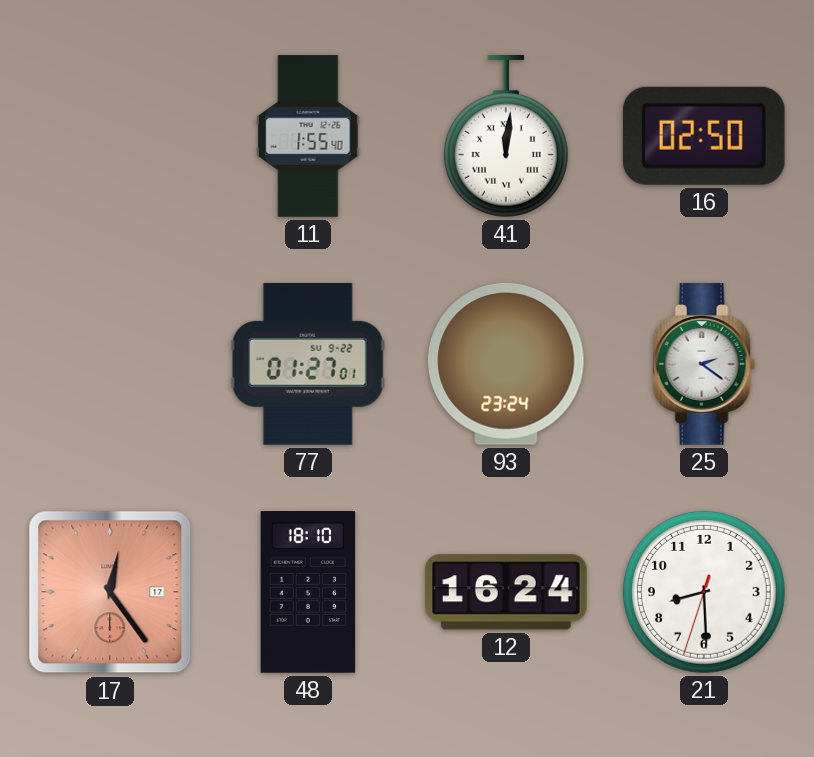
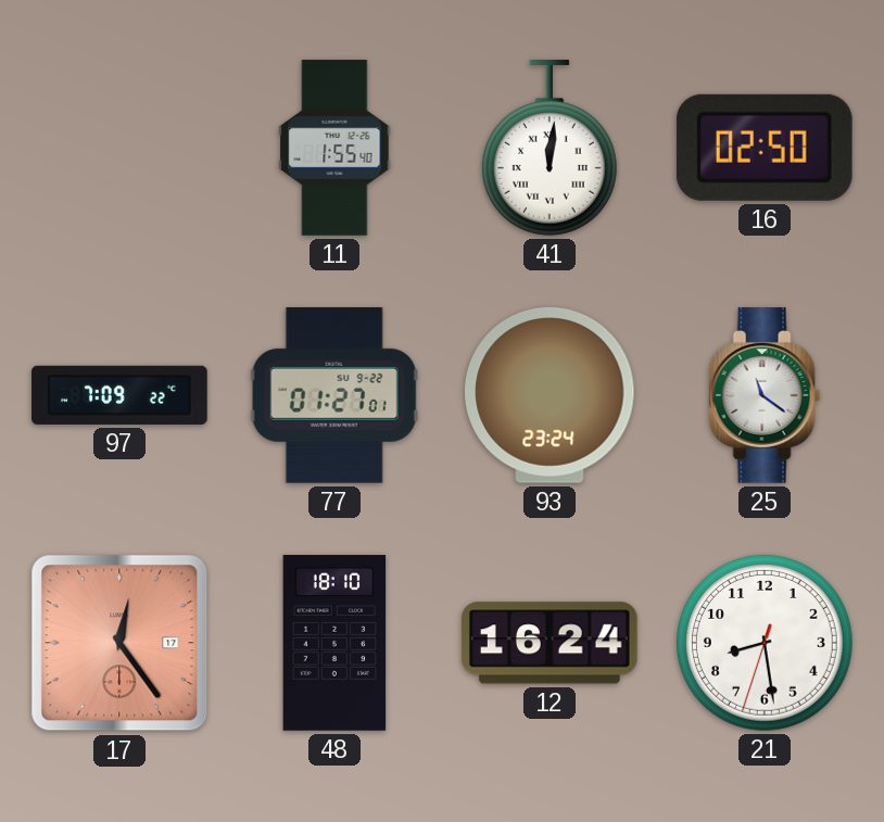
97: none -> 7:09 (119, 395)
25: 2:21 -> 11:21 (765, 396)
21: 8:29 -> 8:28 (765, 643)
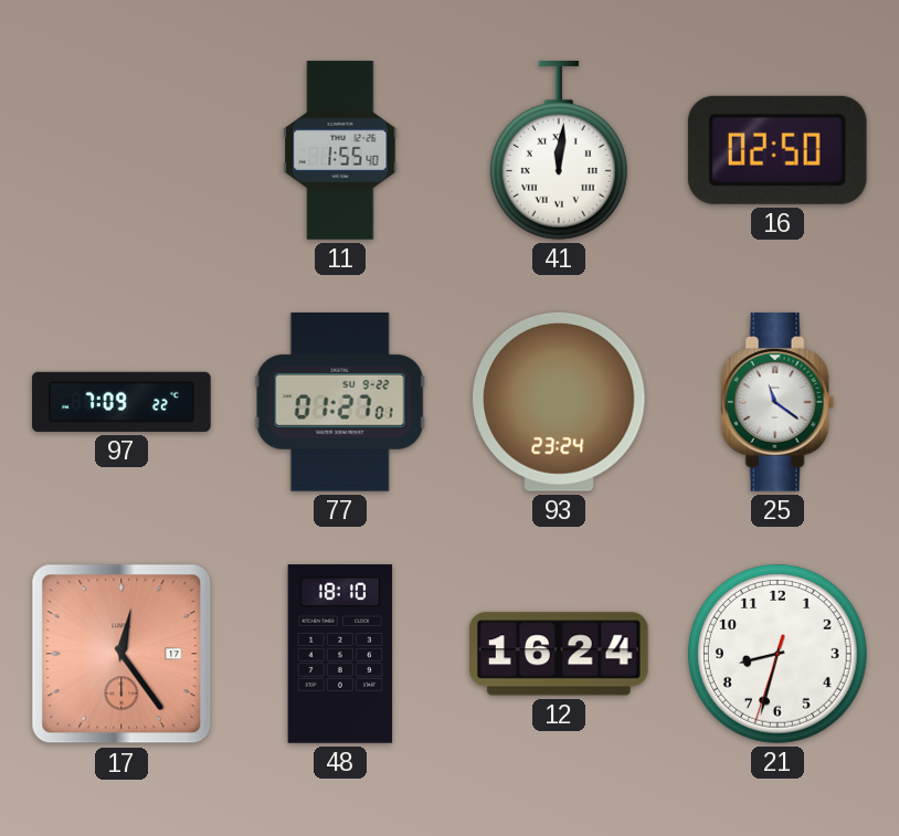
21: 8:28 -> 8:32 (778, 654)
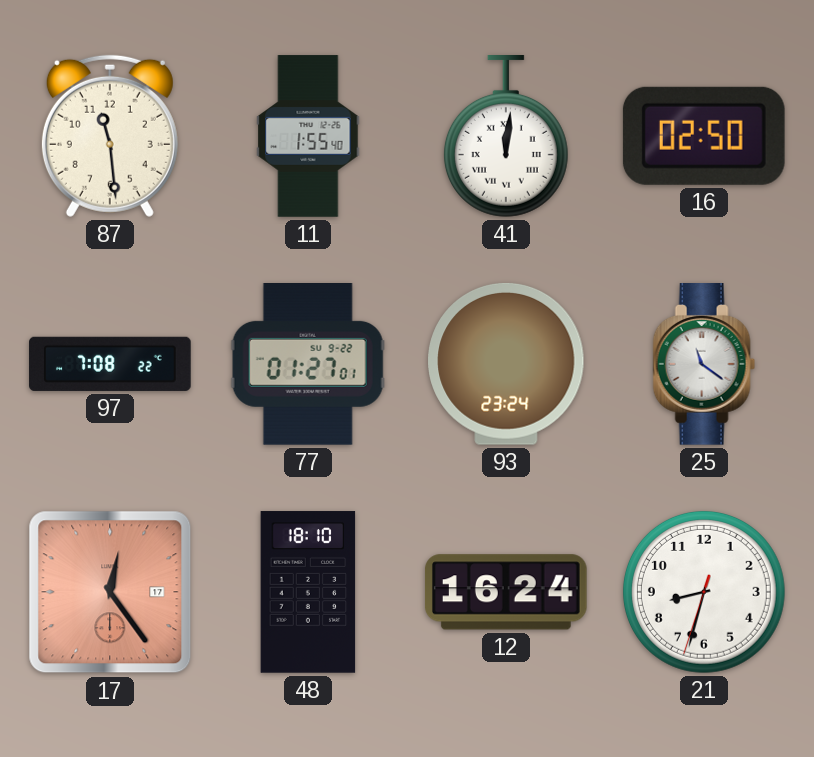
87: none -> 11:29 (110, 136)
97: 7:09 -> 7:08 (110, 364)
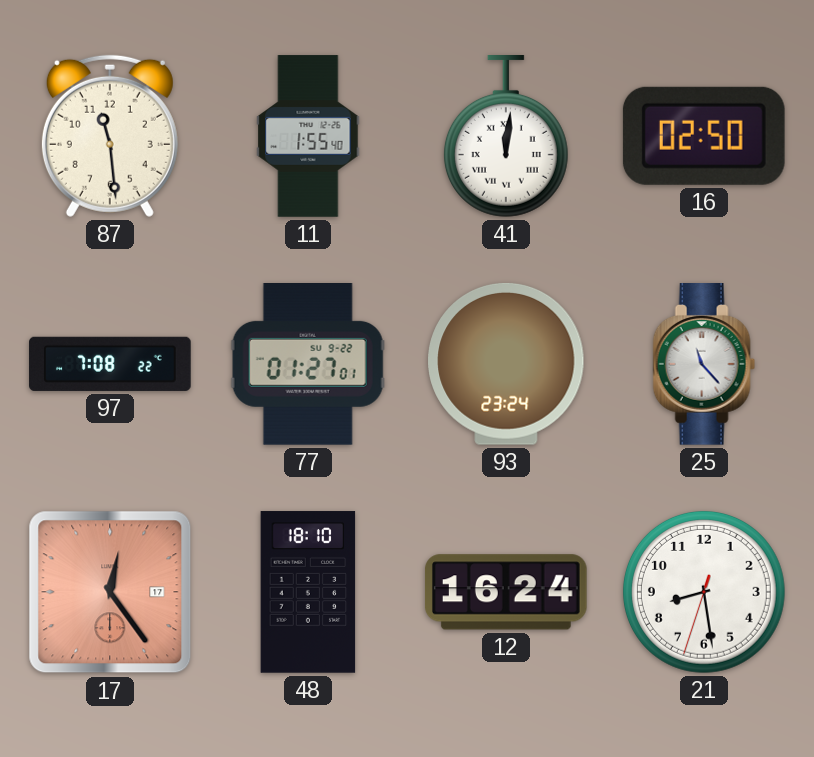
25: 11:21 -> 11:23 (704, 365)
21: 8:32 -> 8:28 (704, 592)
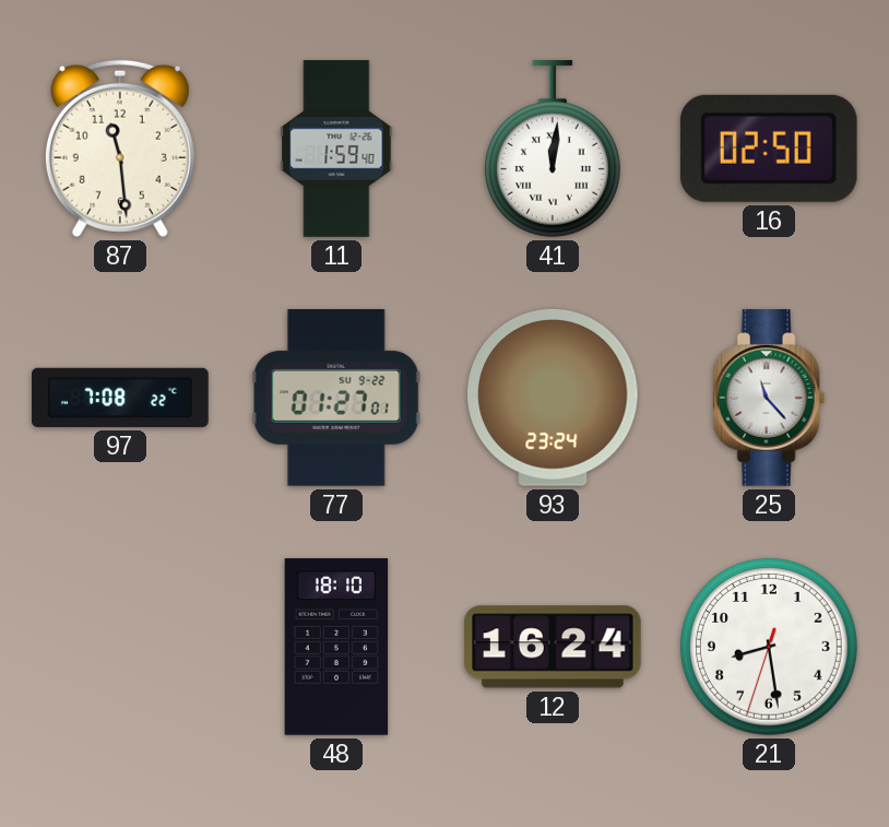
11: 1:55 -> 1:59 (336, 149)
17: 12:24 -> none (110, 592)
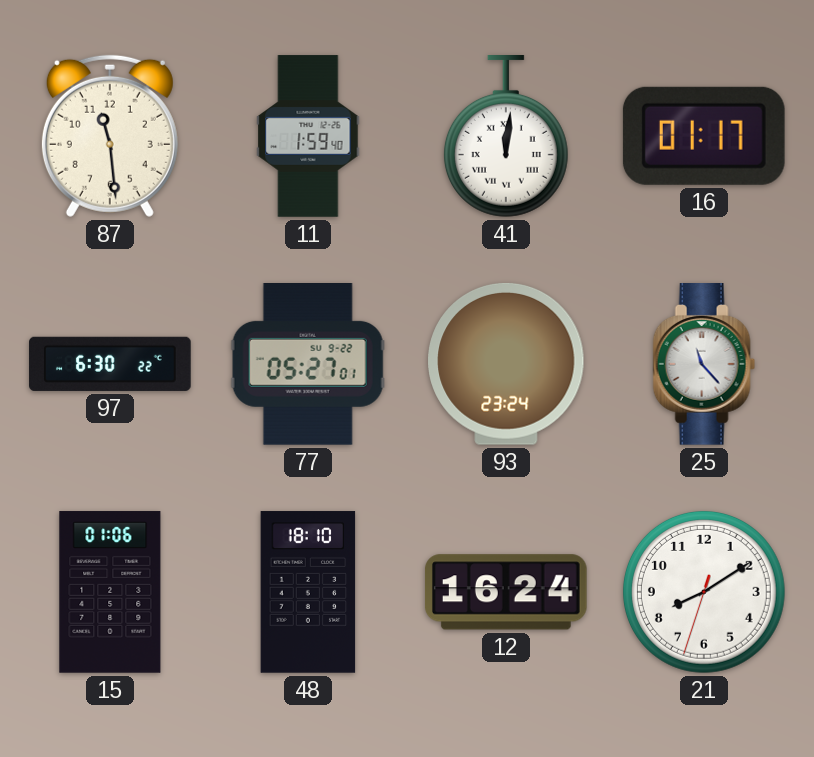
16: 02:50 -> 01:17 (704, 136)
97: 7:08 -> 6:30 (110, 364)
77: 01:27 -> 05:27 (308, 365)
15: none -> 01:06 (110, 592)
21: 8:28 -> 8:09 (704, 592)
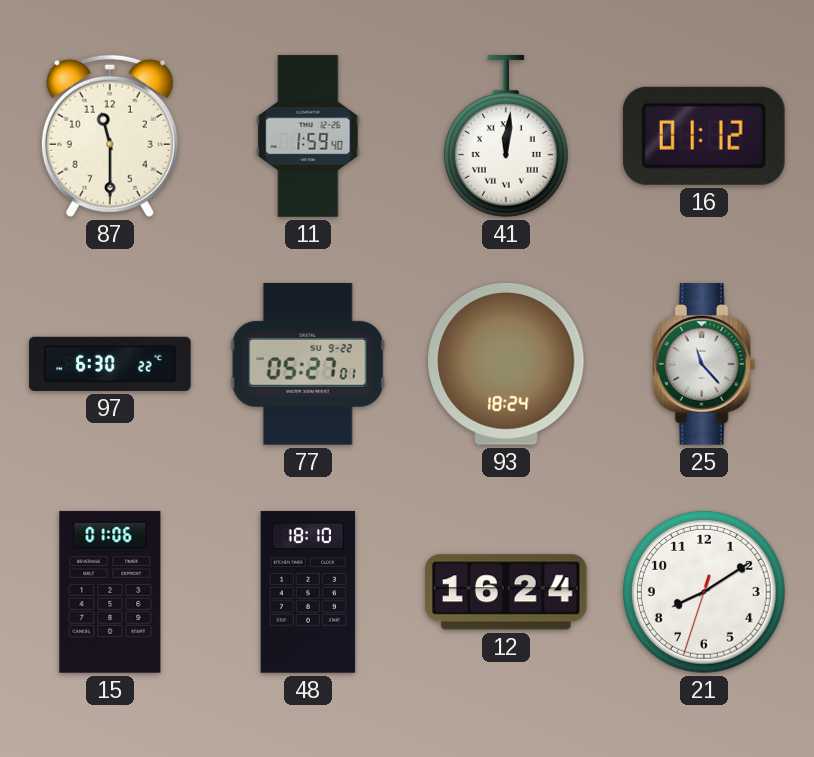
87: 11:29 -> 11:30 (110, 136)
16: 01:17 -> 01:12 (704, 136)
93: 23:24 -> 18:24 (506, 364)
